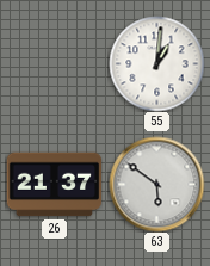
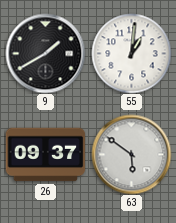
9: none -> 1:40 (45, 53)
26: 21:37 -> 09:37 (45, 155)
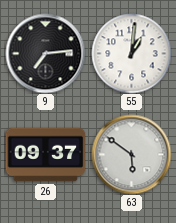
9: 1:40 -> 7:14 (45, 53)
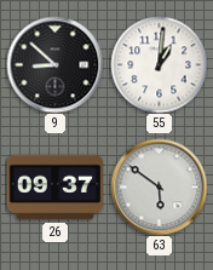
9: 7:14 -> 8:52 (54, 64)
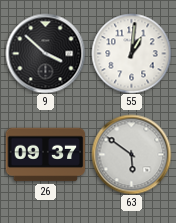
9: 8:52 -> 3:52 (45, 53)
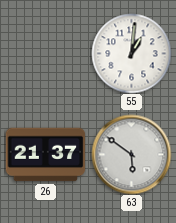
9: 3:52 -> none (45, 53)
26: 09:37 -> 21:37 (45, 155)
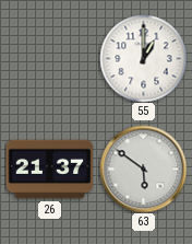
55: 1:01 -> 1:00 (143, 58)
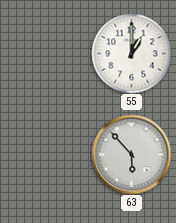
26: 21:37 -> none (49, 170)
63: 5:51 -> 5:53 (131, 154)
